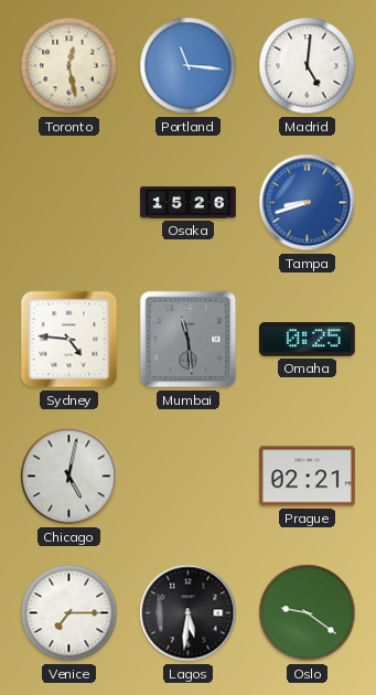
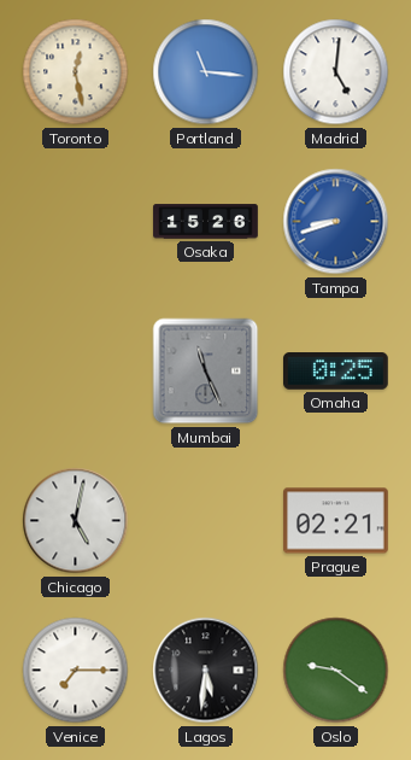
Sydney: 4:46 -> none (69, 340)
Mumbai: 11:29 -> 11:26 (206, 372)
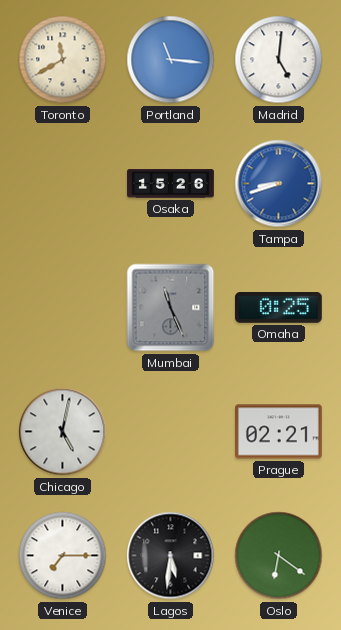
Toronto: 12:28 -> 11:40 (63, 60)
Oslo: 9:21 -> 6:21 (279, 556)
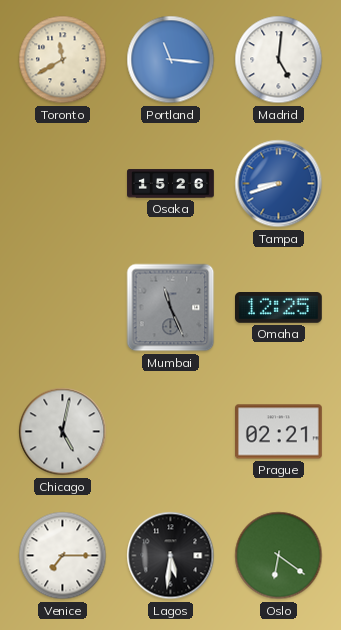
Omaha: 0:25 -> 12:25 (279, 308)
